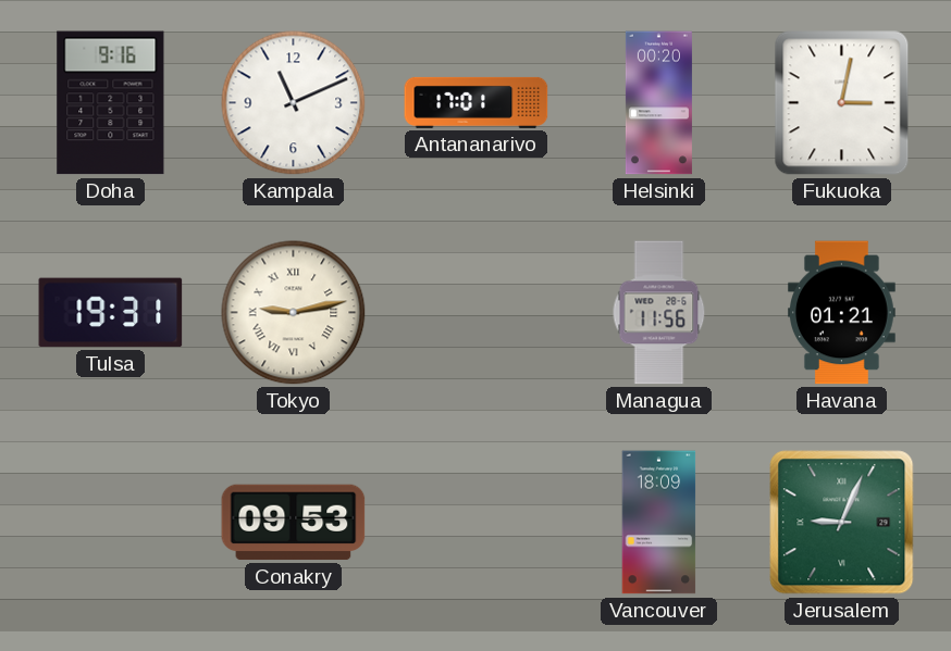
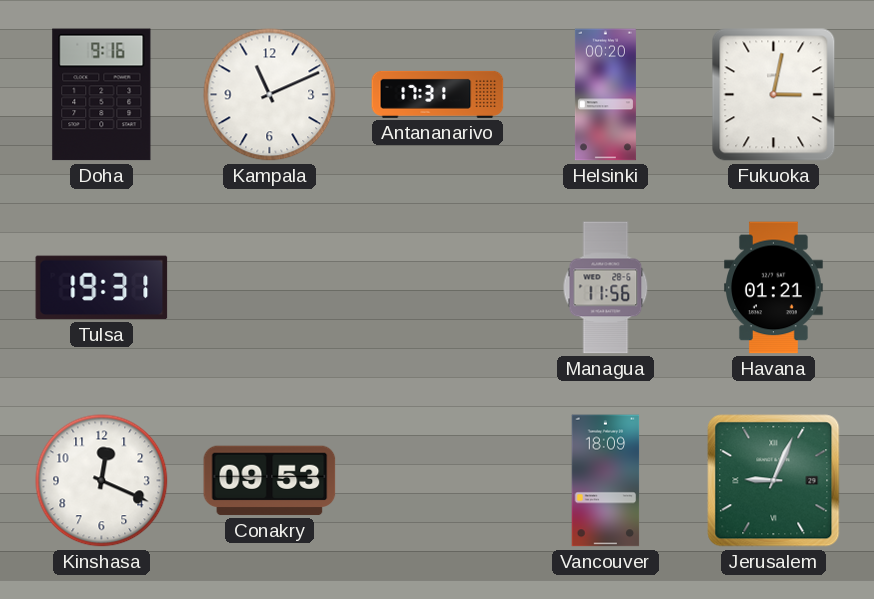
Antananarivo: 17:01 -> 17:31 (438, 94)
Tokyo: 9:13 -> none (294, 313)
Kinshasa: none -> 12:19 (102, 481)
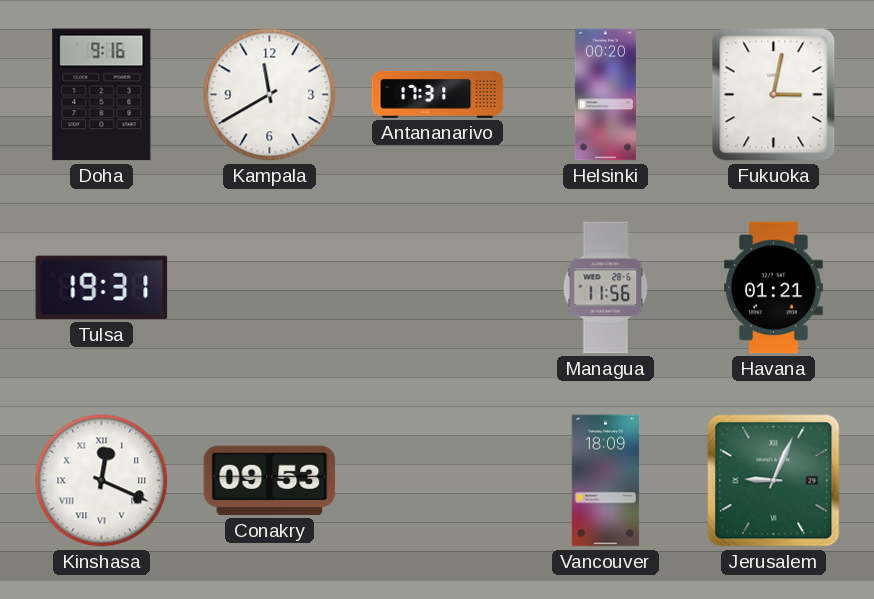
Kampala: 11:11 -> 11:40 (270, 95)
Kinshasa numerals: Arabic -> Roman (102, 481)
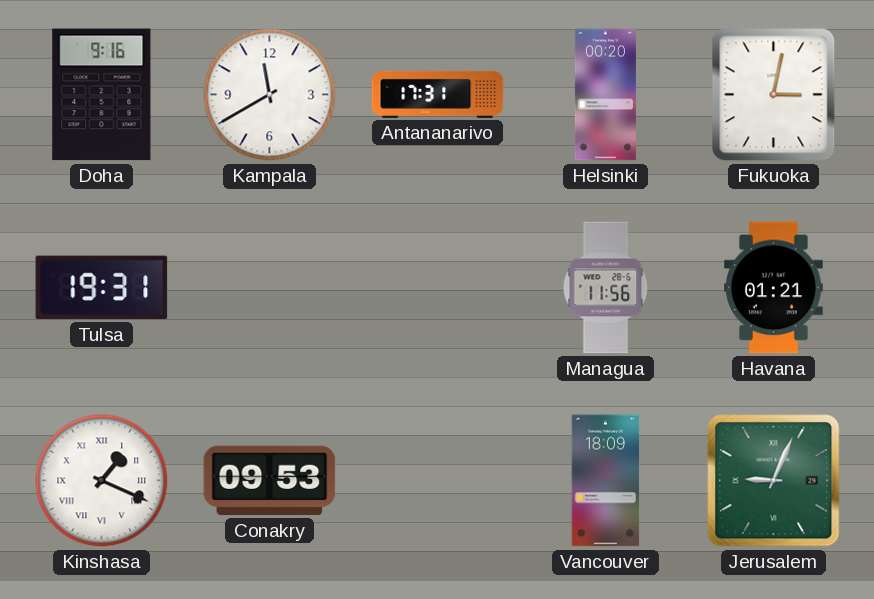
Kinshasa: 12:19 -> 1:19 (102, 481)
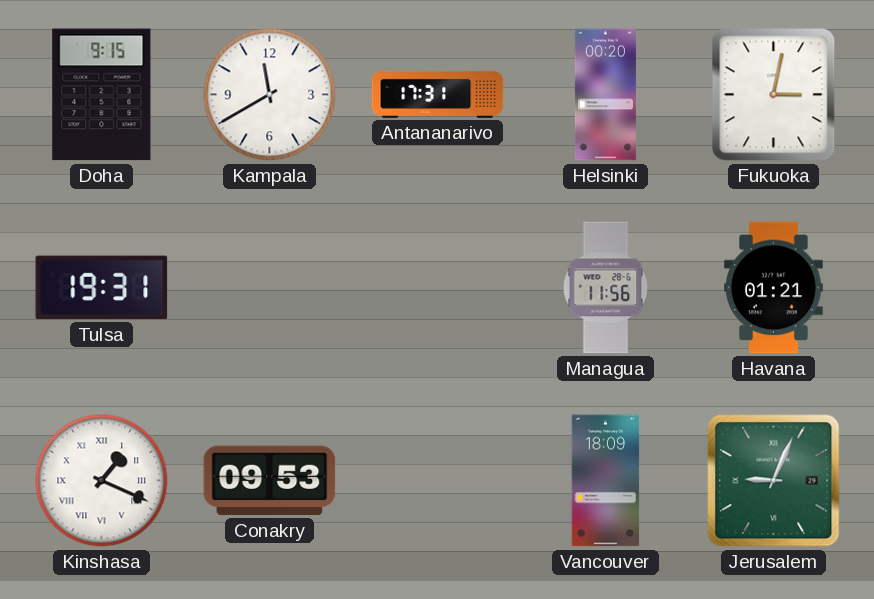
Doha: 9:16 -> 9:15 (102, 95)
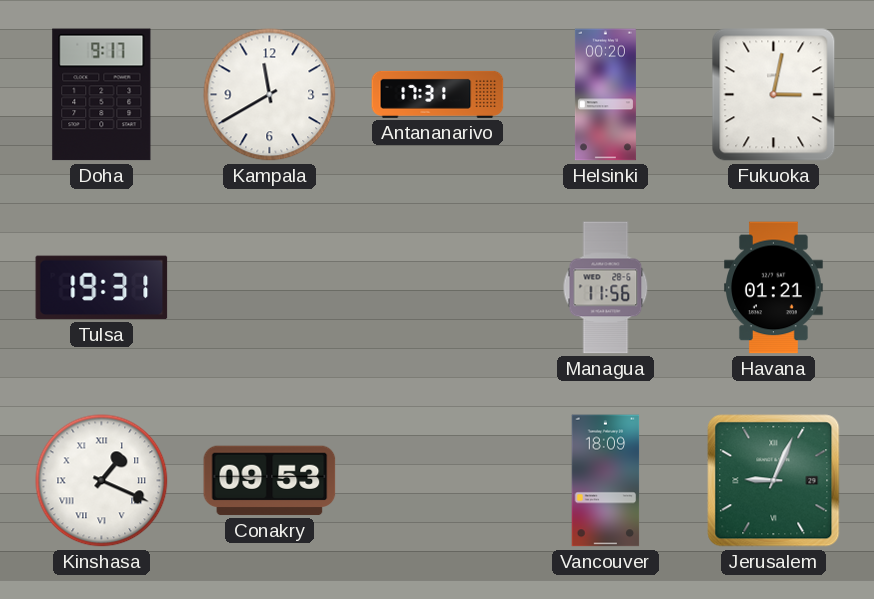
Doha: 9:15 -> 9:17 (102, 95)
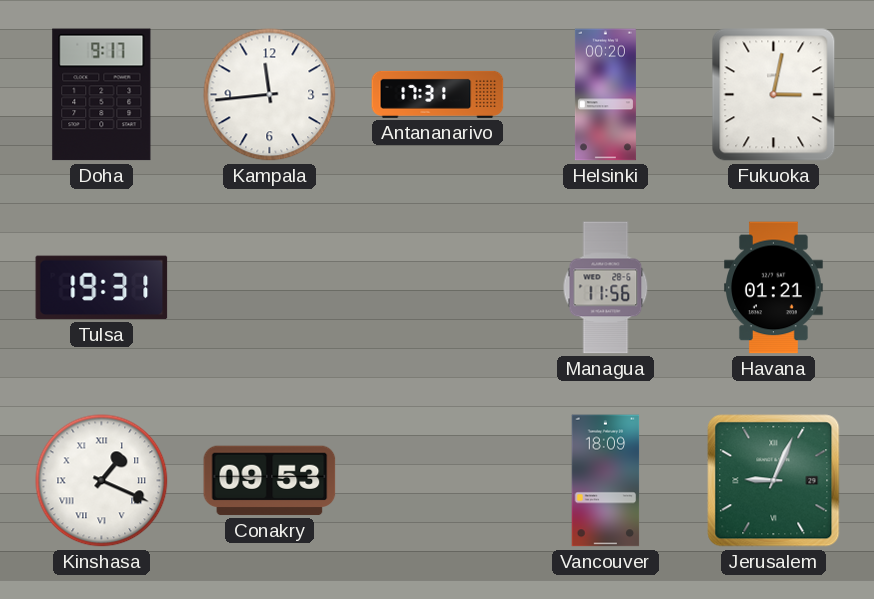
Kampala: 11:40 -> 11:44 (270, 95)
